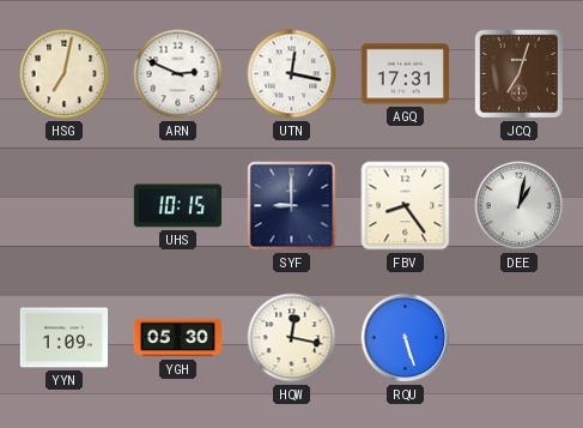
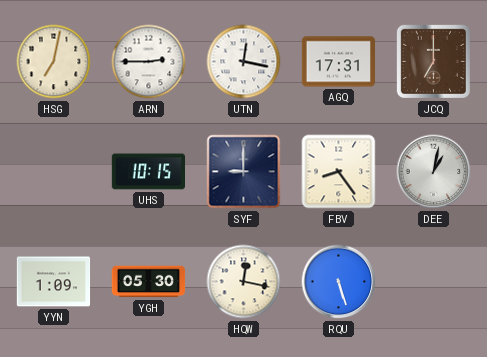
ARN: 2:49 -> 2:45 (149, 62)
JCQ: 7:03 -> 7:00 (433, 61)
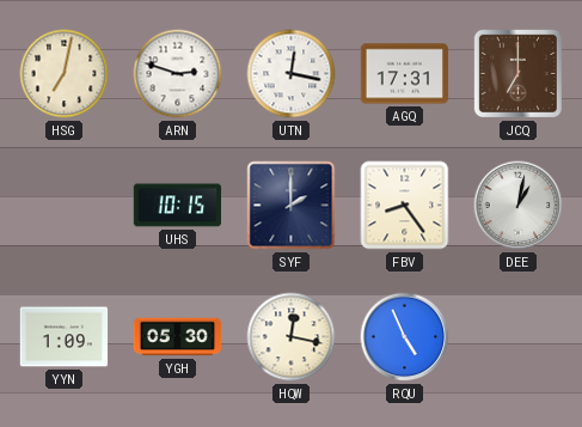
ARN: 2:45 -> 2:48 (178, 74)
SYF: 9:00 -> 2:00 (292, 206)
RQU: 5:27 -> 4:56 (405, 337)
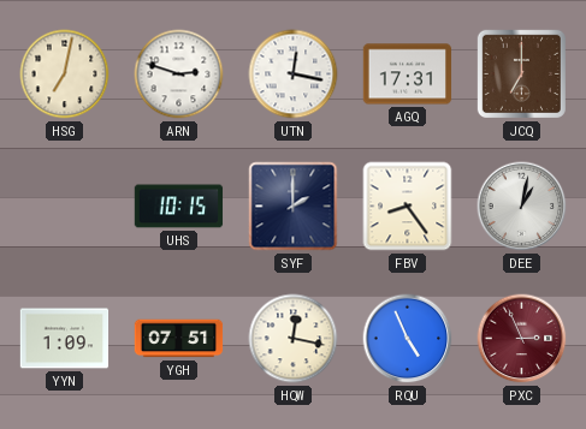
YGH: 05:30 -> 07:51 (179, 339)
PXC: none -> 2:56 (522, 339)
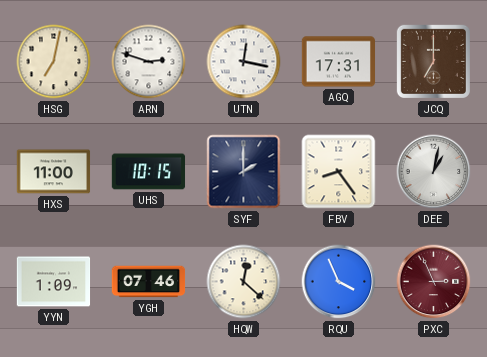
HXS: none -> 11:00 (54, 172)
YGH: 07:51 -> 07:46 (149, 282)
HQW: 12:17 -> 12:22 (244, 282)
RQU: 4:56 -> 3:56 (339, 282)
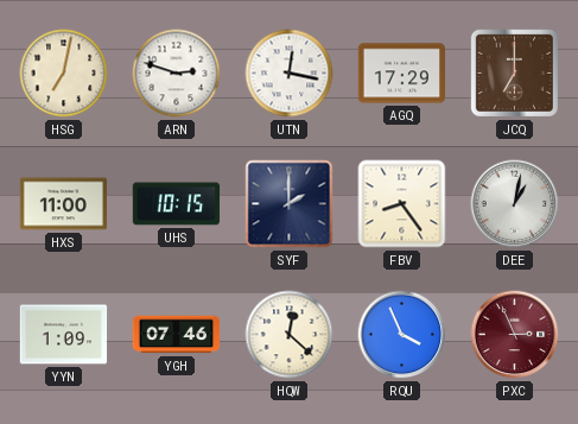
AGQ: 17:31 -> 17:29 (402, 74)
